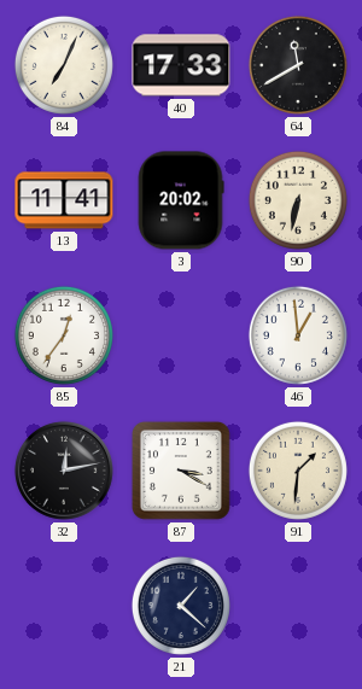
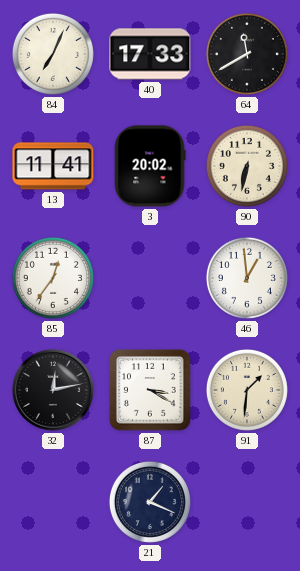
21: 1:22 -> 1:19 (150, 502)
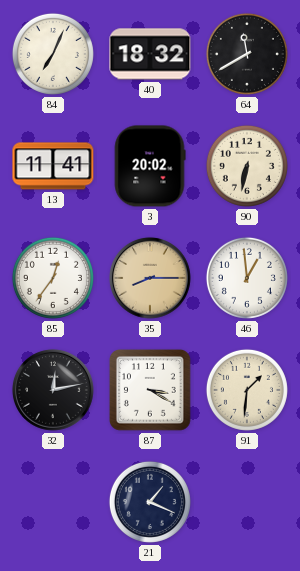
40: 17:33 -> 18:32 (150, 54)
35: none -> 8:15 (150, 278)
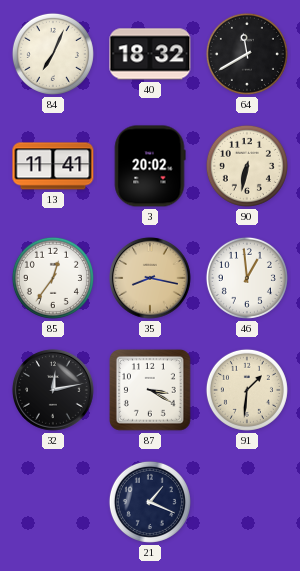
35: 8:15 -> 8:17 (150, 278)
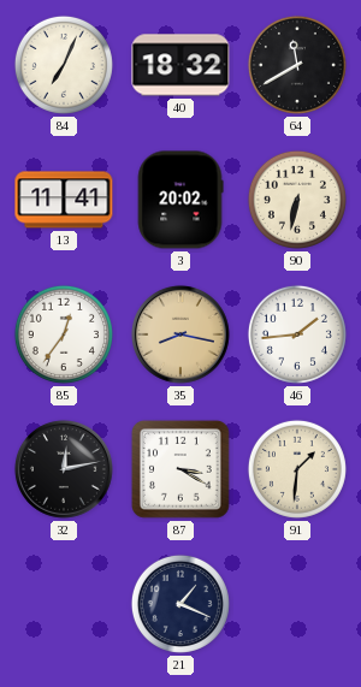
46: 12:59 -> 1:44 (297, 334)
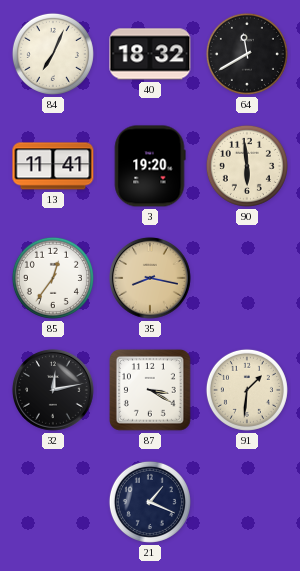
3: 20:02 -> 19:20 (150, 166)
90: 6:32 -> 5:59 (247, 166)
46: 1:44 -> none (297, 334)
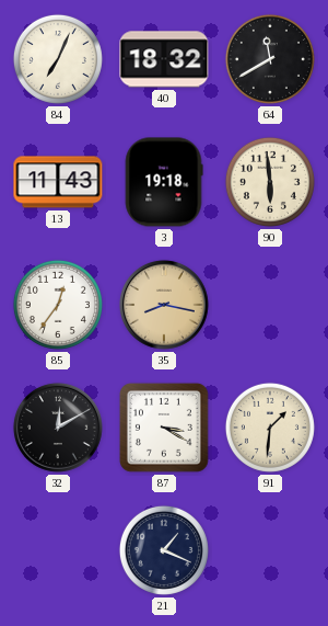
13: 11:41 -> 11:43 (58, 182)
3: 19:20 -> 19:18 (164, 182)
32: 12:13 -> 12:10 (58, 428)
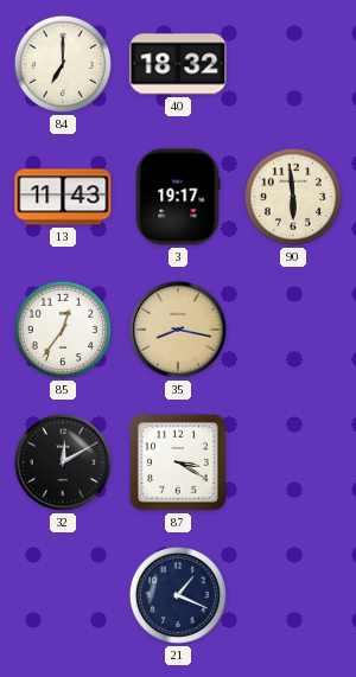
84: 7:04 -> 7:00 (63, 64)
64: 11:40 -> none (270, 59)
3: 19:18 -> 19:17 (178, 197)
91: 1:31 -> none (270, 428)
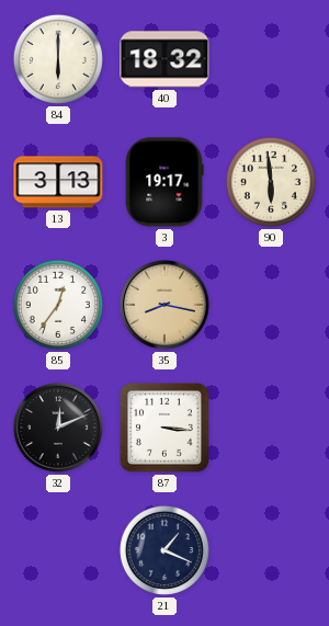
84: 7:00 -> 6:00 (58, 59)
13: 11:43 -> 3:13 (58, 182)
32: 12:10 -> 12:11 (58, 428)
87: 3:20 -> 3:16 (164, 428)
